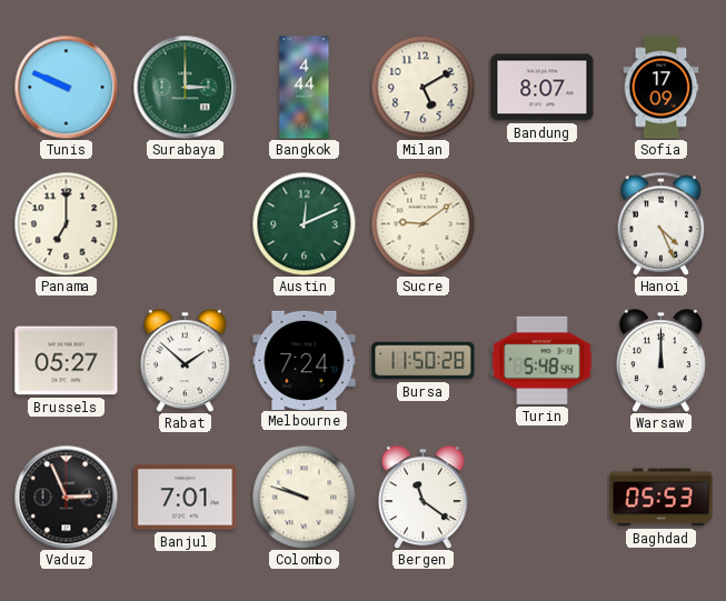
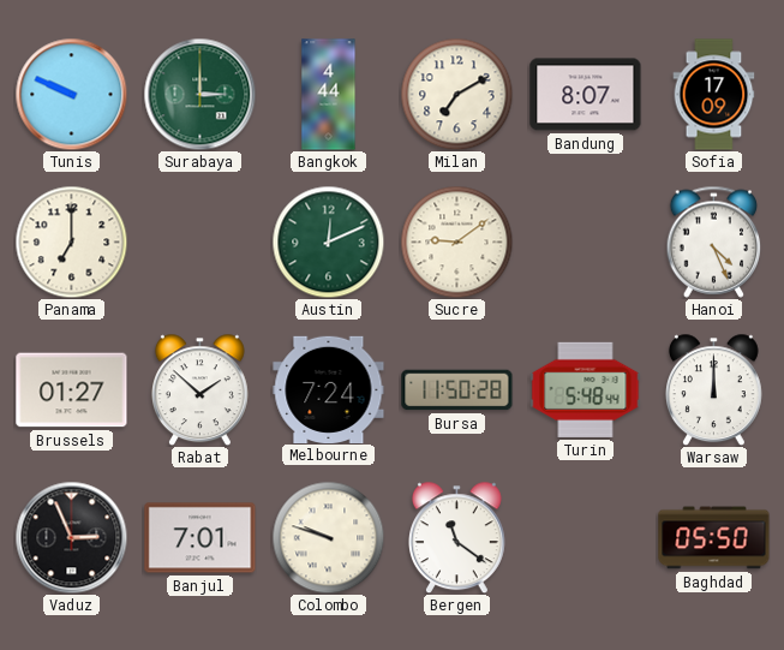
Milan: 5:10 -> 7:10 (456, 94)
Brussels: 05:27 -> 01:27 (72, 390)
Baghdad: 05:53 -> 05:50 (714, 538)
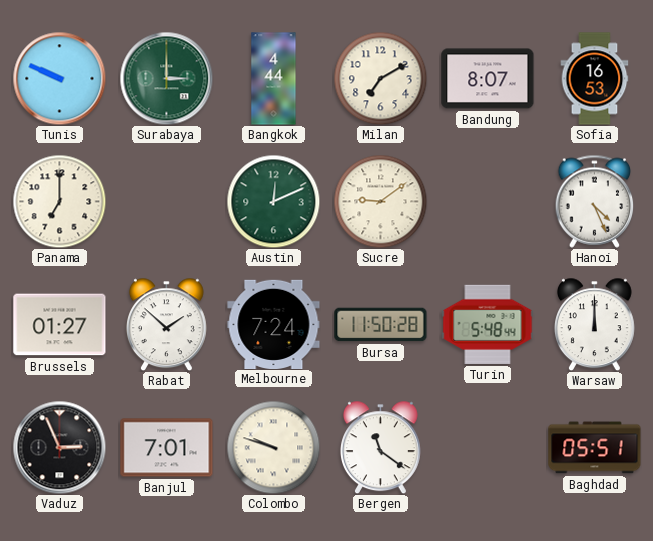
Sofia: 17:09 -> 16:53 (595, 79)
Baghdad: 05:50 -> 05:51 (595, 448)
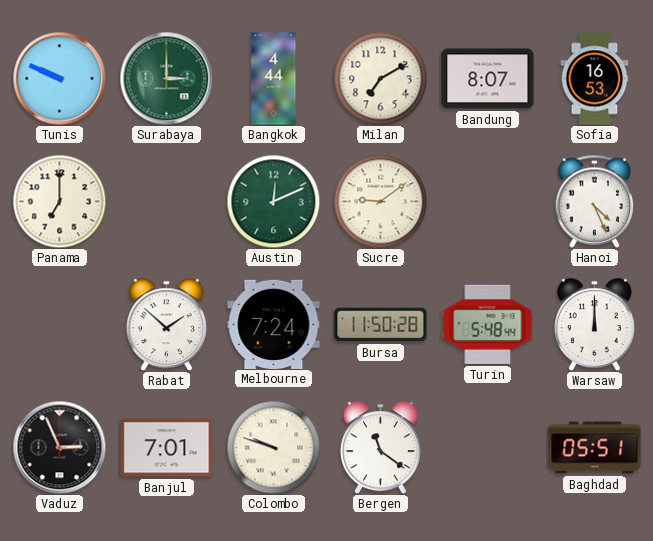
Brussels: 01:27 -> none (60, 325)
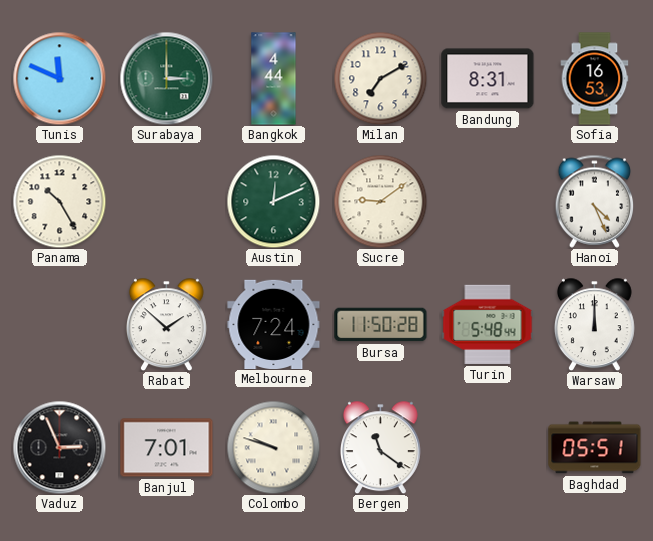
Tunis: 9:49 -> 11:49 (59, 78)
Bandung: 8:07 -> 8:31 (488, 79)
Panama: 7:00 -> 10:25 (59, 201)
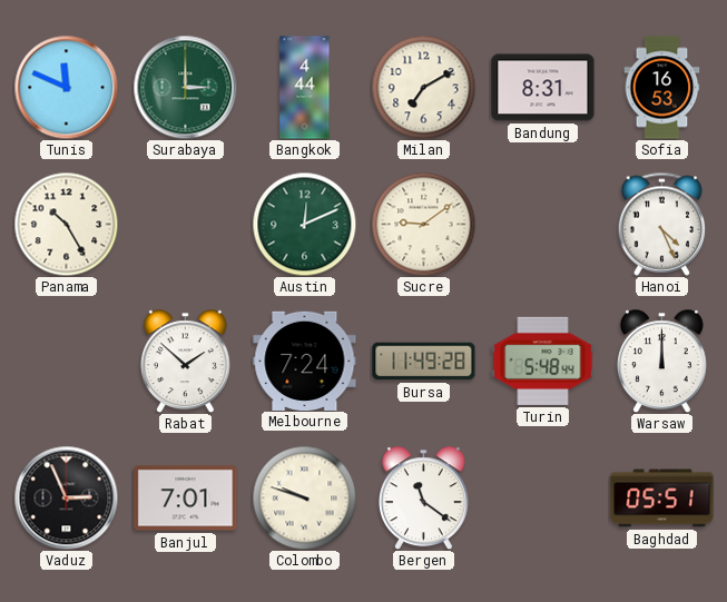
Bursa: 11:50 -> 11:49 (424, 362)
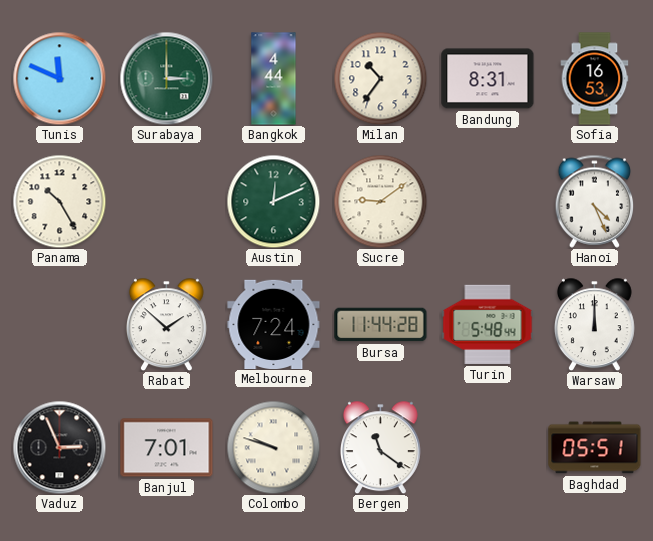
Milan: 7:10 -> 10:36 (380, 78)
Bursa: 11:49 -> 11:44 (381, 325)
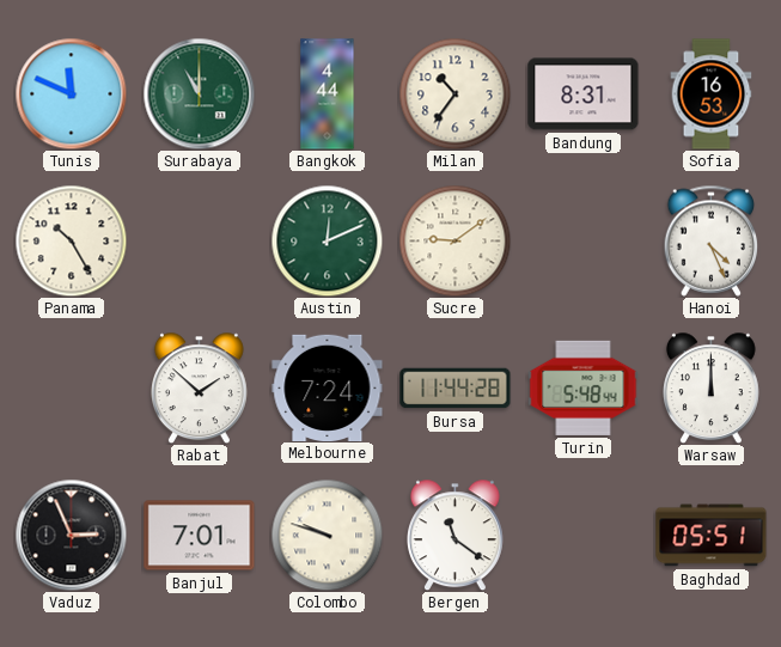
Surabaya: 3:00 -> 11:00 (199, 93)
